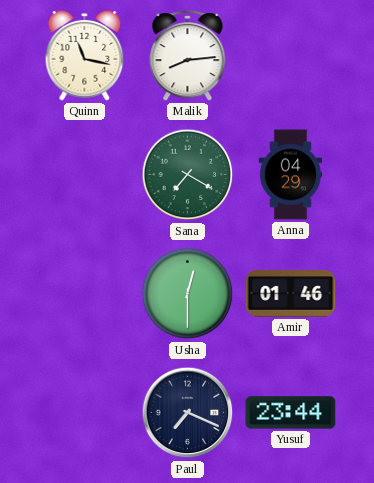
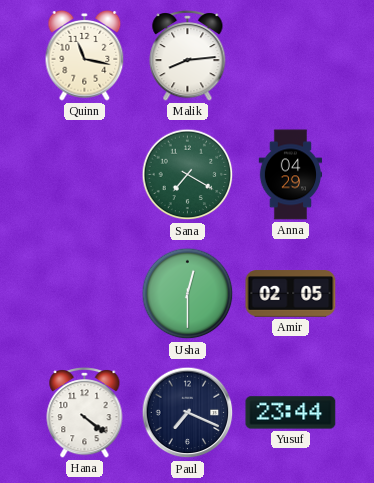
Amir: 01:46 -> 02:05 (291, 294)
Hana: none -> 4:21 (85, 413)
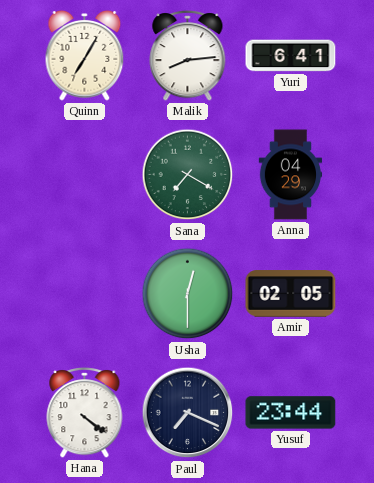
Quinn: 11:17 -> 7:05 (85, 55)
Yuri: none -> 6:41 (291, 56)
